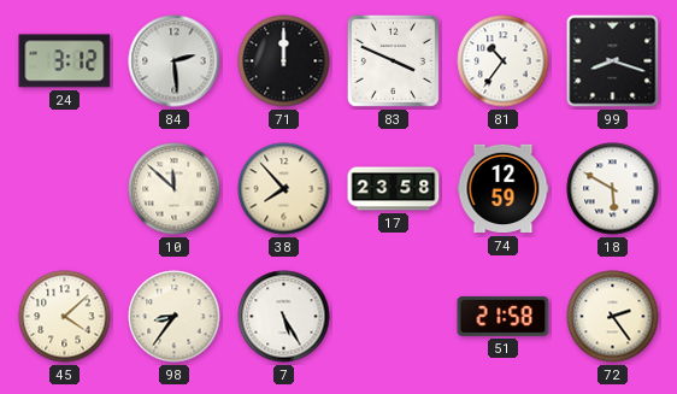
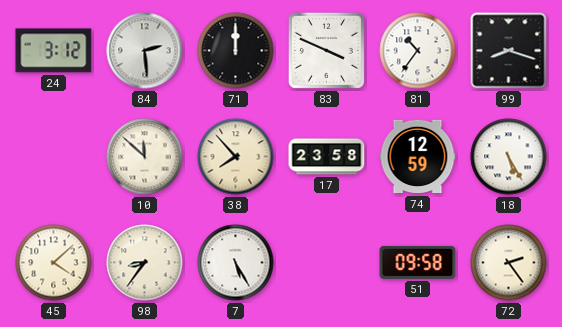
18: 5:50 -> 5:25 (509, 157)
51: 21:58 -> 09:58 (418, 262)
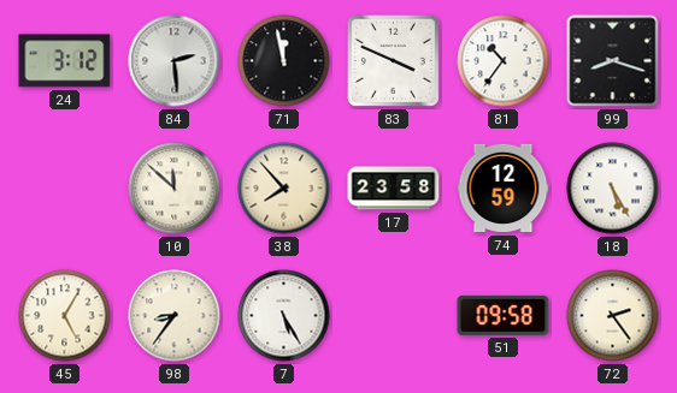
71: 12:00 -> 11:58 (284, 61)
45: 4:08 -> 5:05 (65, 316)
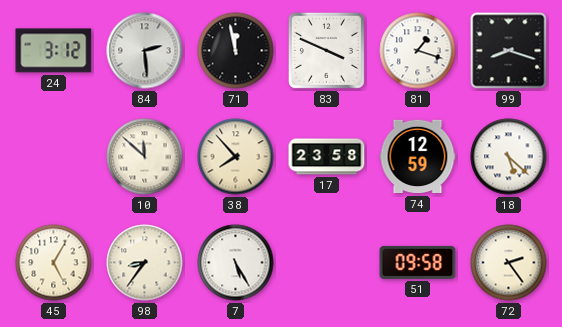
81: 10:36 -> 1:18 (418, 51)
18: 5:25 -> 5:22 (509, 157)
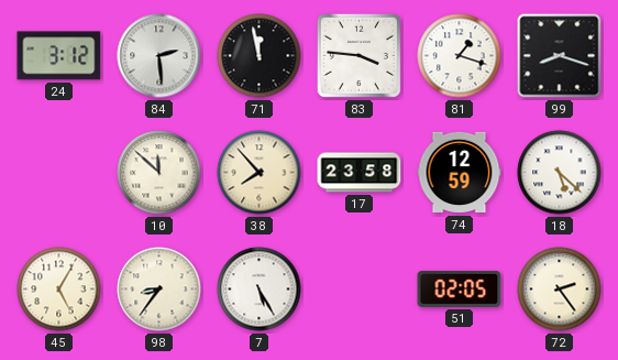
83: 3:49 -> 3:46 (358, 55)
51: 09:58 -> 02:05 (460, 288)
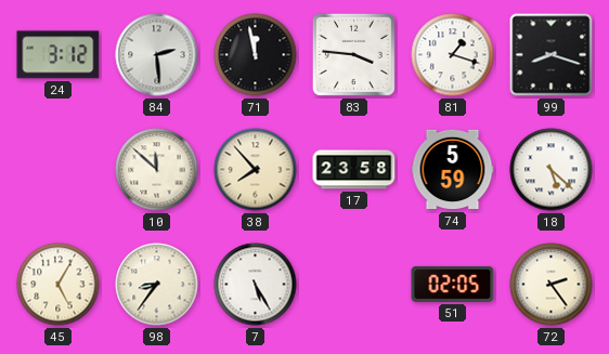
74: 12:59 -> 5:59 (453, 170)
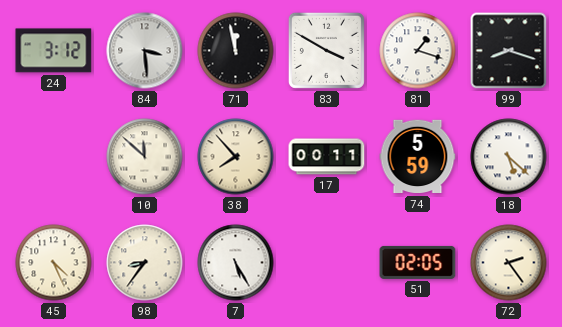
84: 2:29 -> 3:29 (145, 51)
83: 3:46 -> 3:50 (326, 50)
17: 23:58 -> 00:11 (327, 157)
45: 5:05 -> 4:26 (54, 263)
